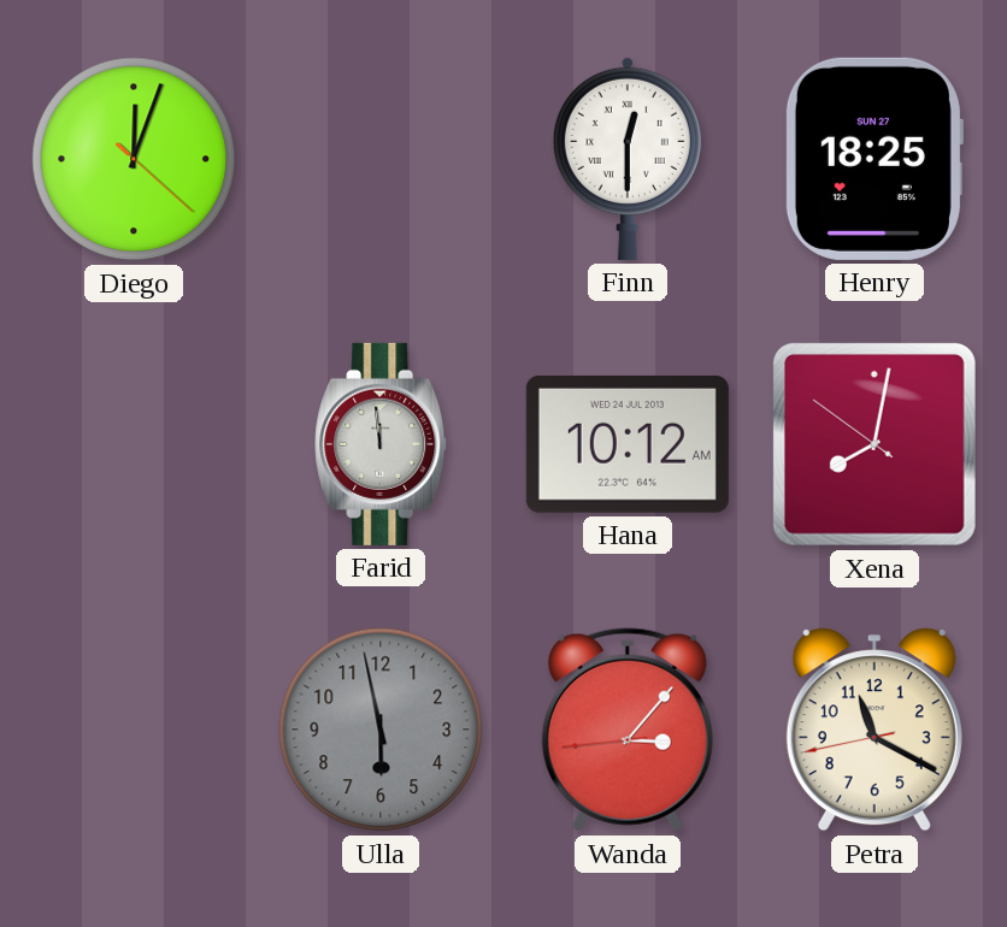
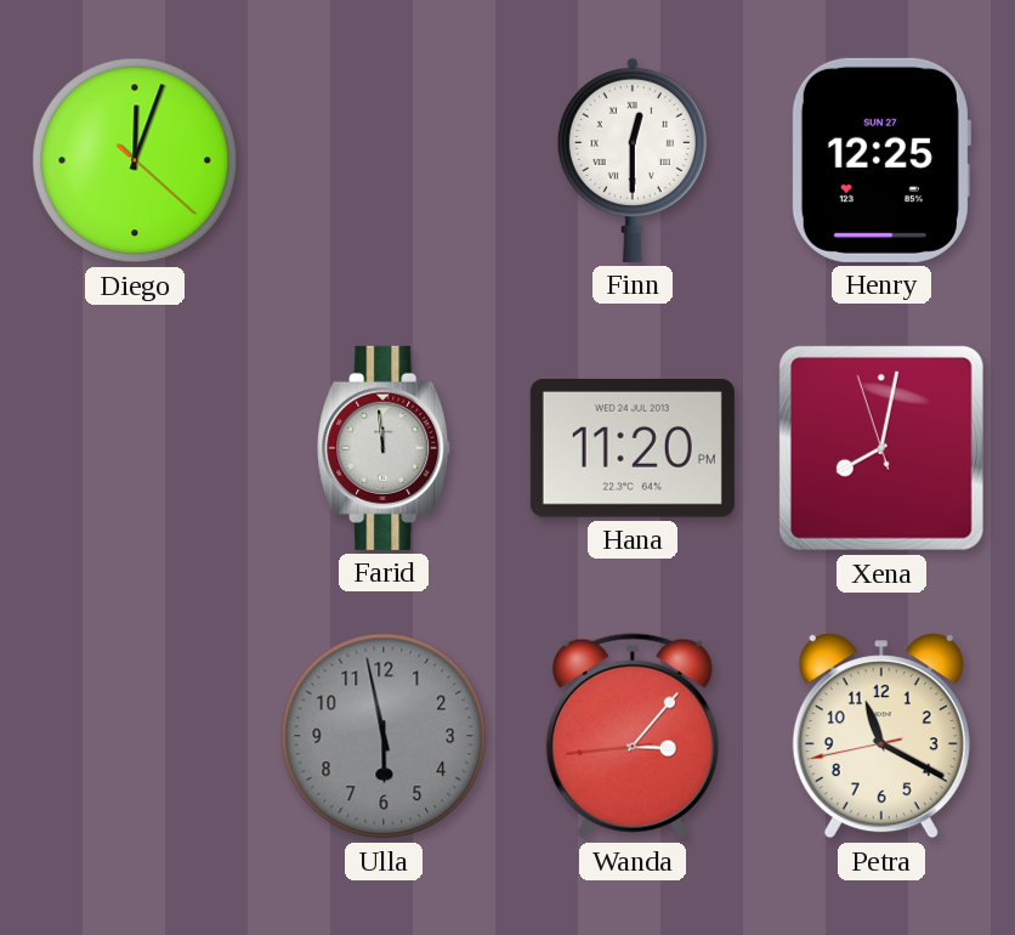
Henry: 18:25 -> 12:25 (880, 160)
Hana: 10:12 -> 11:20 (633, 448)
Xena: 8:01:51 -> 8:01:57 (881, 448)
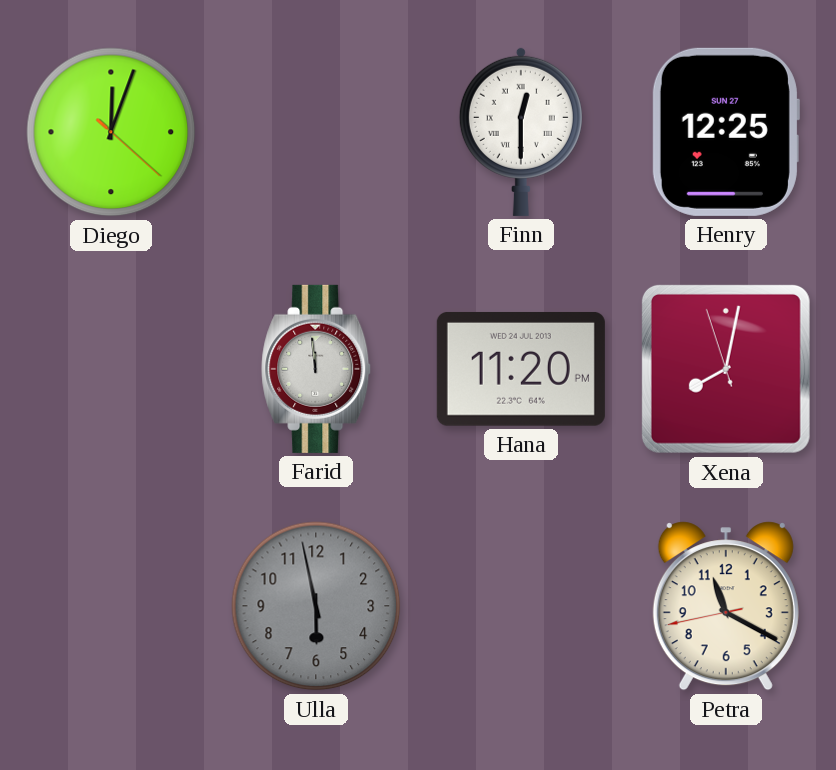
Wanda: 3:06 -> none (633, 736)
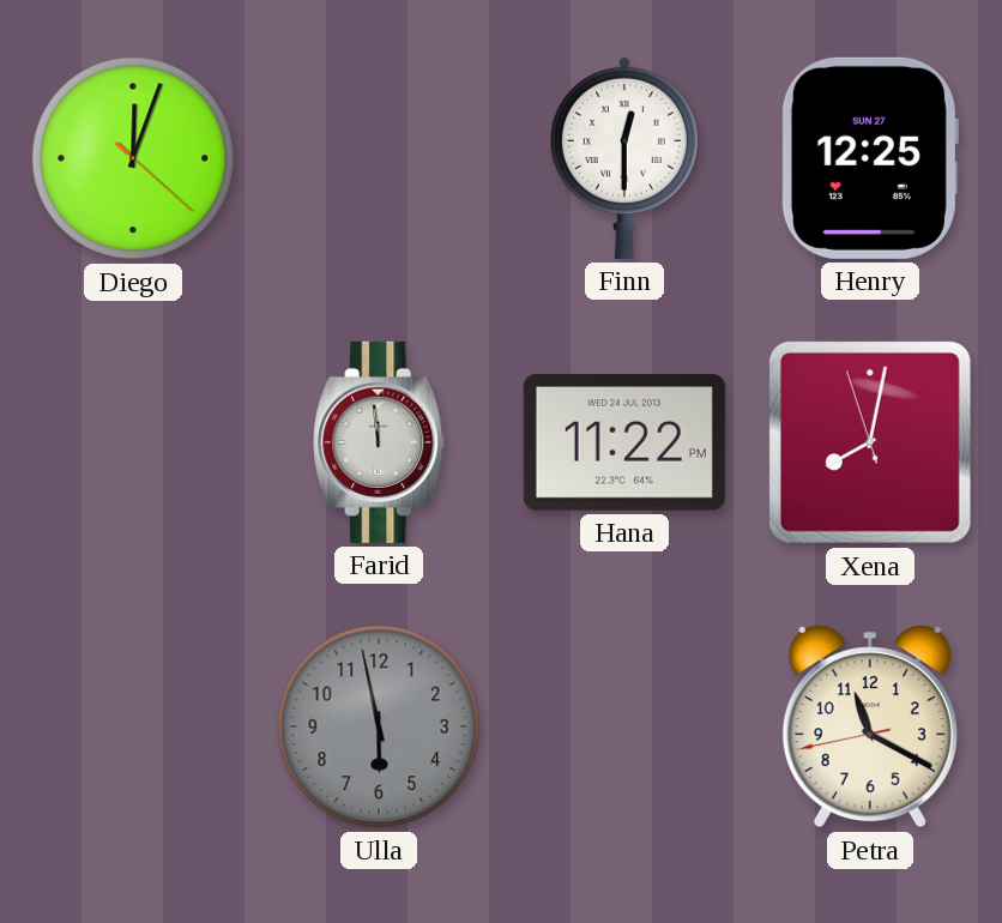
Hana: 11:20 -> 11:22 (624, 442)
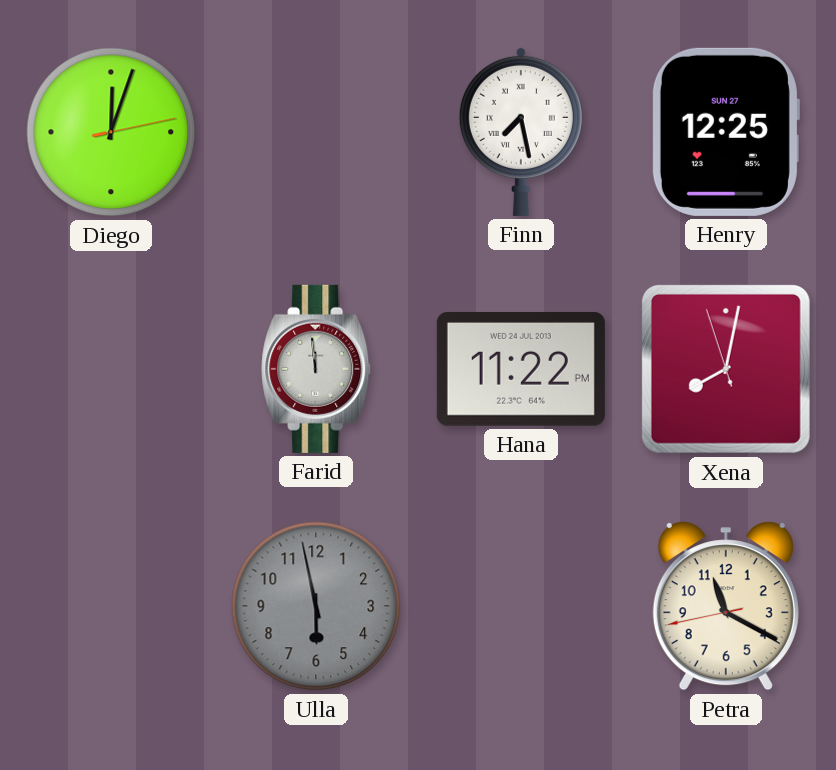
Diego: 12:03:22 -> 12:03:13 (111, 132)
Finn: 12:30 -> 7:28 (521, 131)
